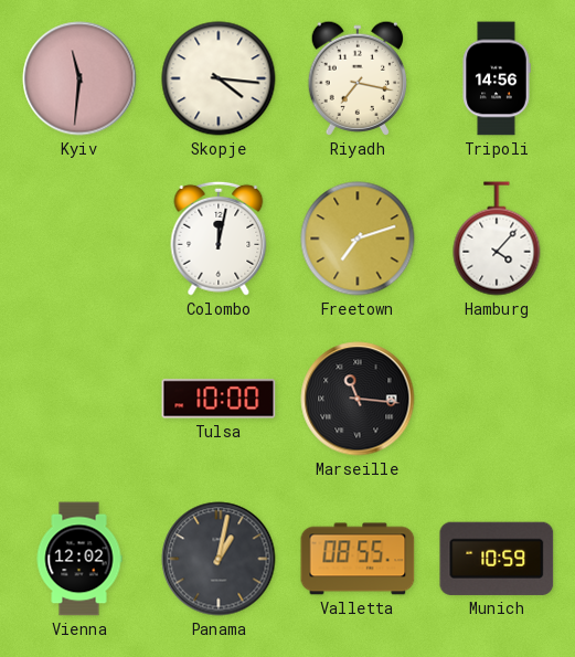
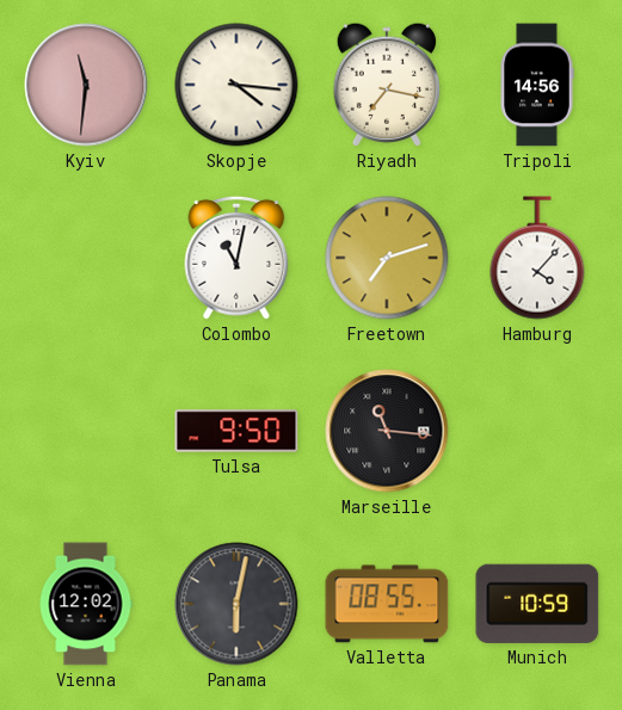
Colombo: 12:02 -> 11:02 (236, 258)
Tulsa: 10:00 -> 9:50 (236, 431)
Panama: 1:02 -> 6:02 (236, 604)
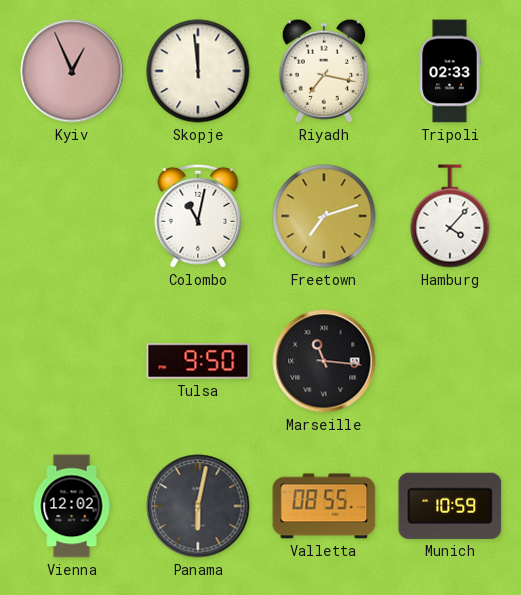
Kyiv: 11:31 -> 12:56 (72, 71)
Skopje: 4:16 -> 11:59 (198, 71)
Tripoli: 14:56 -> 02:33 (450, 71)
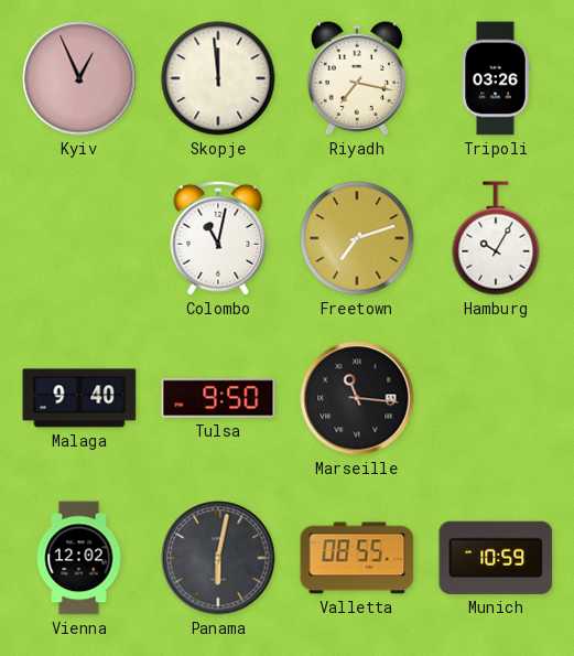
Tripoli: 02:33 -> 03:26 (496, 78)
Hamburg: 4:07 -> 10:05 (496, 238)
Malaga: none -> 9:40 (79, 398)
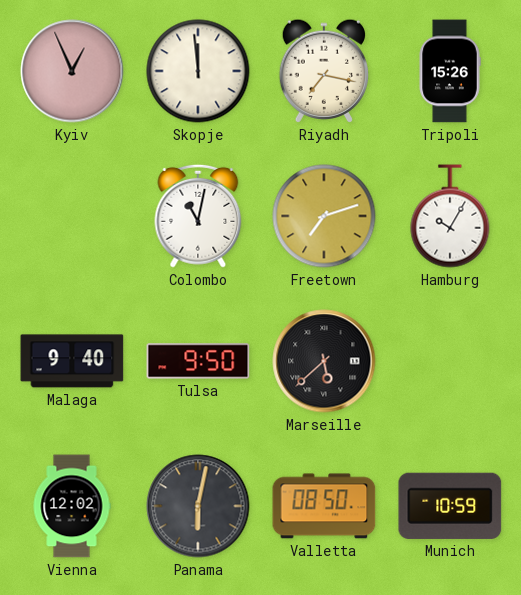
Tripoli: 03:26 -> 15:26 (450, 71)
Marseille: 11:16 -> 5:38 (324, 361)
Valletta: 08:55 -> 08:50 (324, 506)
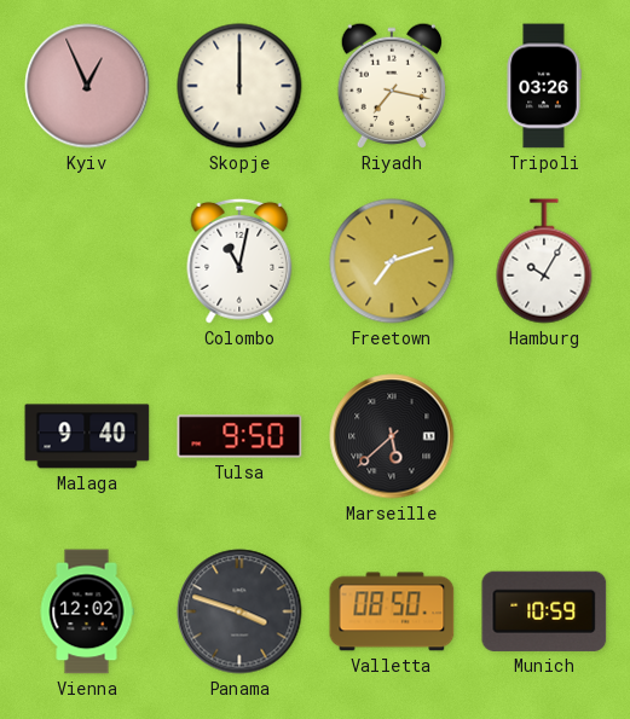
Skopje: 11:59 -> 12:00 (239, 86)
Tripoli: 15:26 -> 03:26 (544, 86)
Panama: 6:02 -> 3:48 (239, 611)
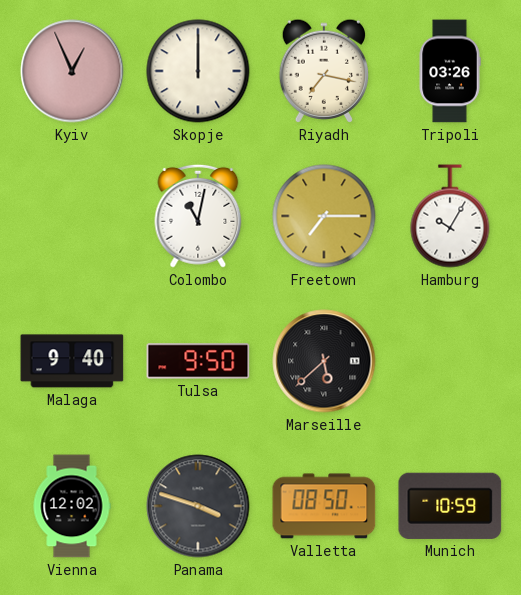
Freetown: 7:12 -> 7:15 (324, 216)
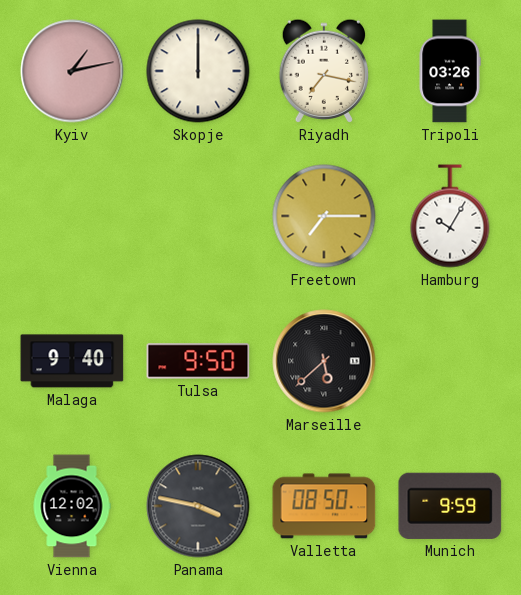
Kyiv: 12:56 -> 1:13 (72, 71)
Colombo: 11:02 -> none (198, 216)
Panama: 3:48 -> 3:47 (198, 506)
Munich: 10:59 -> 9:59 (450, 506)
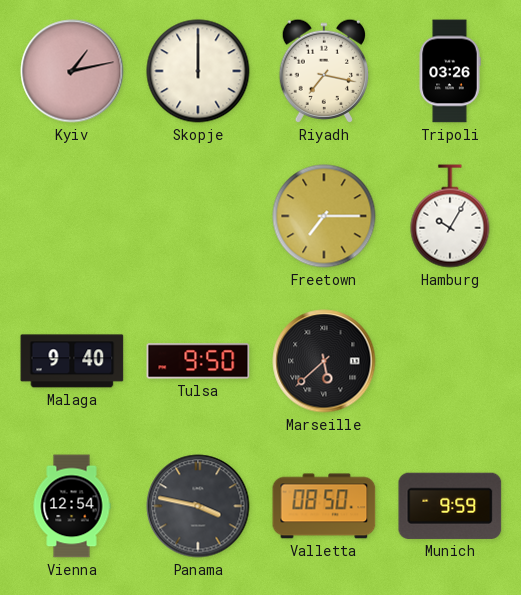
Vienna: 12:02 -> 12:54 (72, 506)
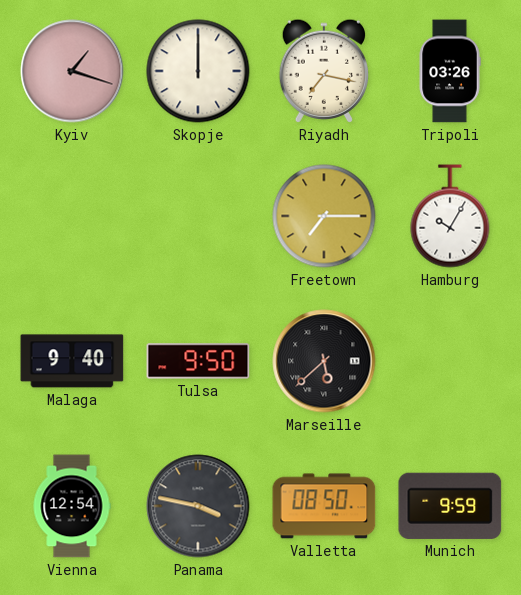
Kyiv: 1:13 -> 1:18 (72, 71)
